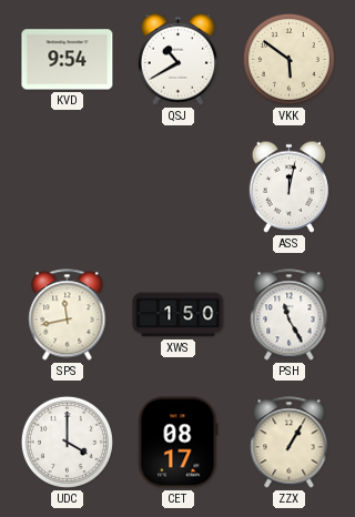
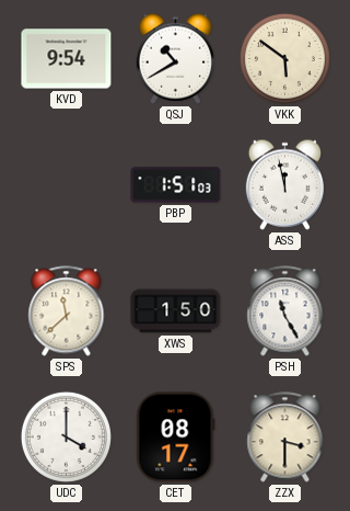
PBP: none -> 1:51 (176, 185)
ASS: 12:02 -> 11:58 (284, 184)
SPS: 11:43 -> 11:38 (67, 311)
ZZX: 1:05 -> 3:30 (285, 438)
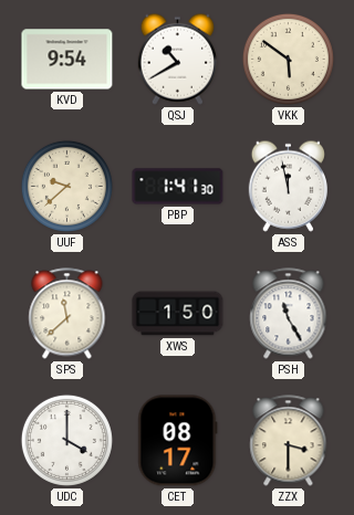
UUF: none -> 9:38 (66, 186)
PBP: 1:51 -> 1:41 (178, 187)
